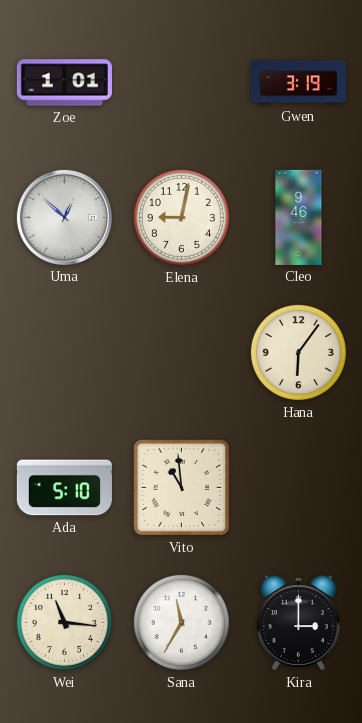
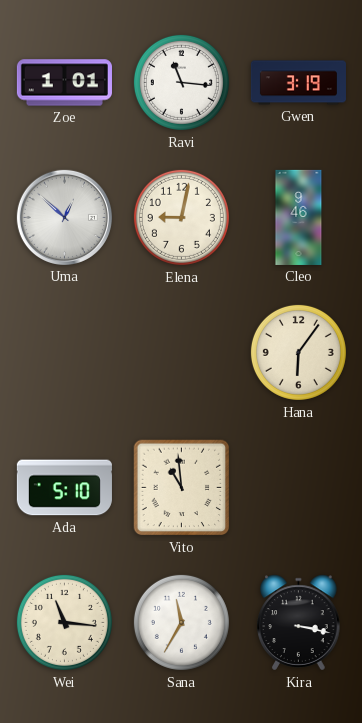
Ravi: none -> 11:16 (181, 82)
Kira: 3:00 -> 3:17 (299, 623)
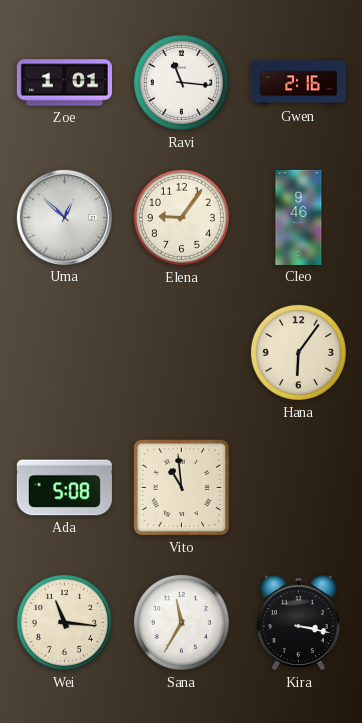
Gwen: 3:19 -> 2:16 (298, 83)
Elena: 9:02 -> 9:06 (181, 217)
Ada: 5:10 -> 5:08 (64, 488)
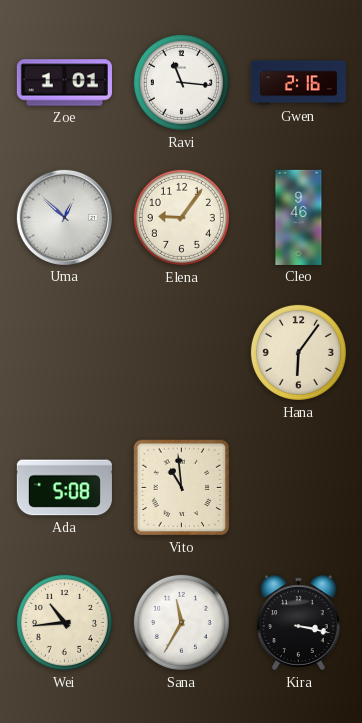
Wei: 11:16 -> 10:44 (64, 622)
